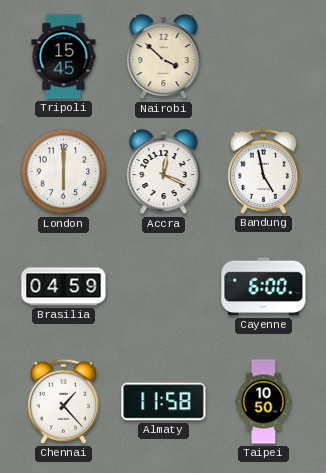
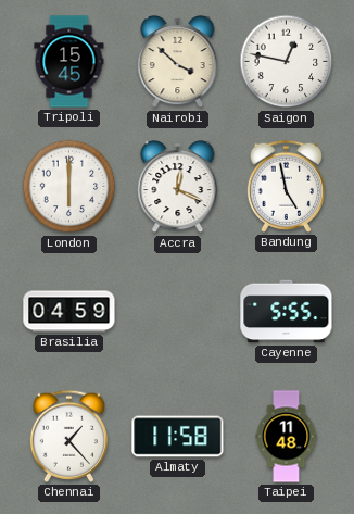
Saigon: none -> 12:47 (287, 62)
Cayenne: 6:00 -> 5:55 (287, 312)
Taipei: 10:50 -> 11:48 (287, 437)
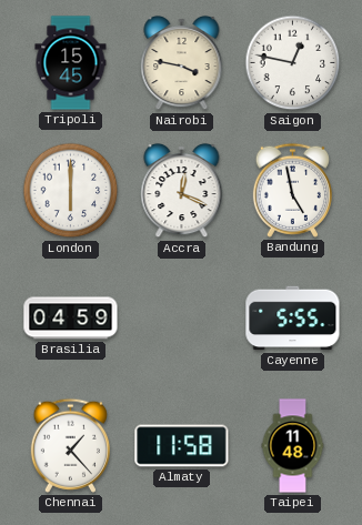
Nairobi: 3:52 -> 3:47 (182, 63)
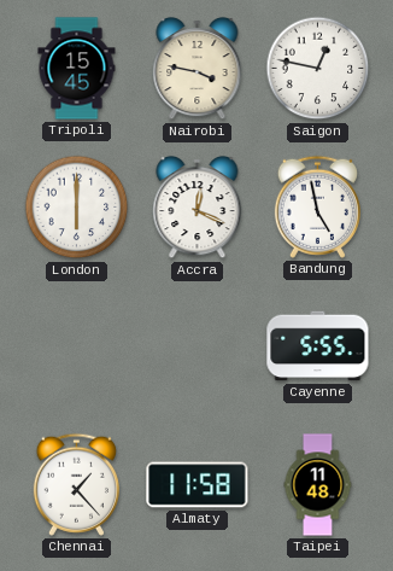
Brasilia: 04:59 -> none (71, 319)
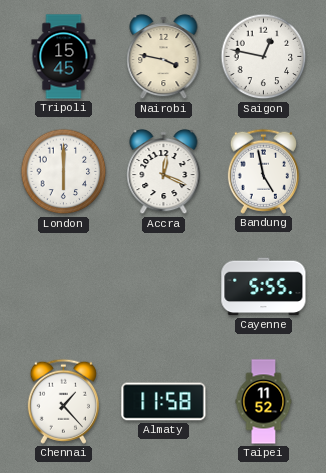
Taipei: 11:48 -> 11:52 (264, 402)
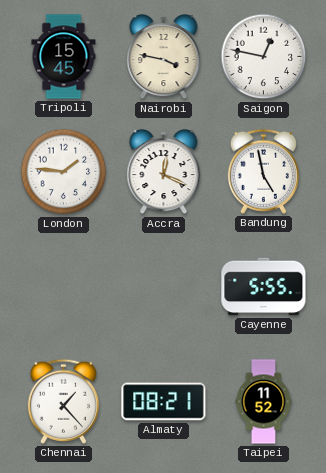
London: 6:00 -> 1:46 (64, 172)
Almaty: 11:58 -> 08:21 (164, 402)
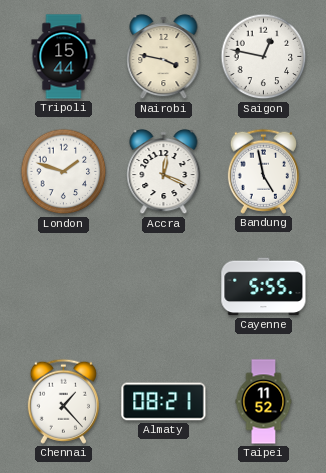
Tripoli: 15:45 -> 15:44 (64, 57)
London: 1:46 -> 1:48 (64, 172)
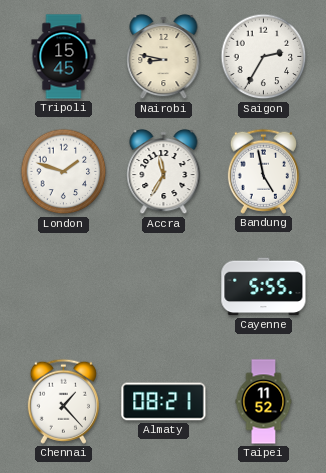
Tripoli: 15:44 -> 15:45 (64, 57)
Nairobi: 3:47 -> 8:47 (164, 57)
Saigon: 12:47 -> 2:35 (264, 57)
Accra: 12:19 -> 11:35 (164, 172)
